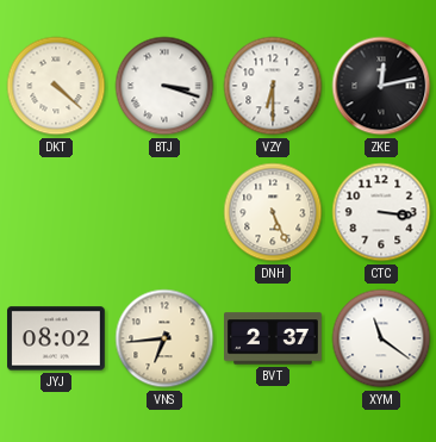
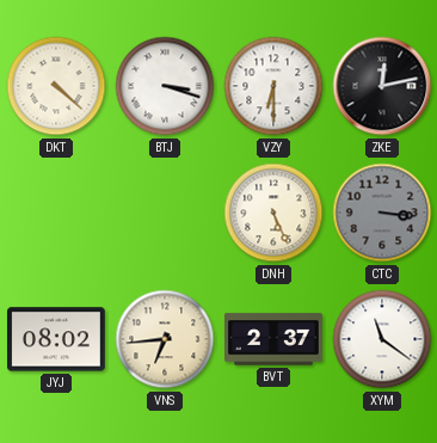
CTC dial: white -> grey (382, 213)
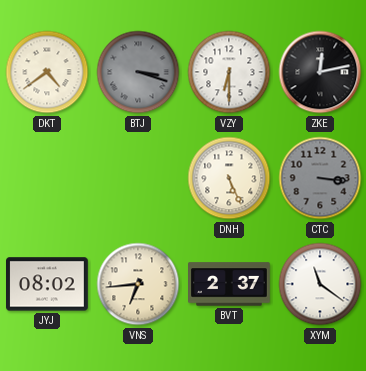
DKT: 4:22 -> 4:39 (47, 72)
BTJ dial: white -> grey (138, 72)
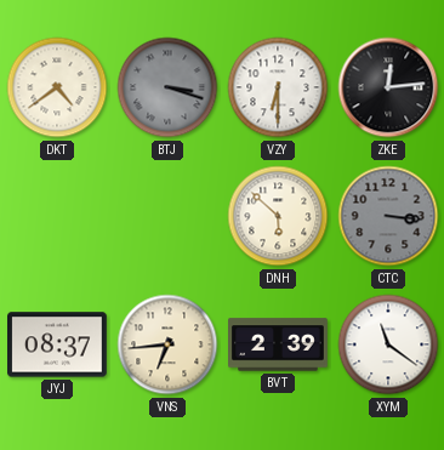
ZKE: 12:13 -> 12:14 (388, 87)
DNH: 5:26 -> 5:52 (278, 216)
JYJ: 08:02 -> 08:37 (58, 344)
BVT: 2:37 -> 2:39 (279, 344)
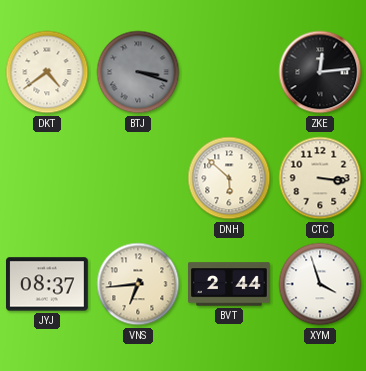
VZY: 6:30 -> none (278, 87)
CTC dial: grey -> cream (320, 178)
BVT: 2:39 -> 2:44 (230, 284)
XYM: 11:21 -> 3:57 (320, 284)
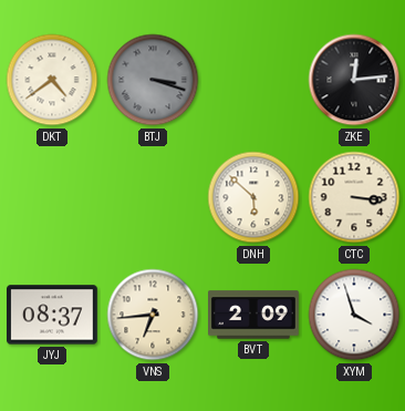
BVT: 2:44 -> 2:09 (255, 315)
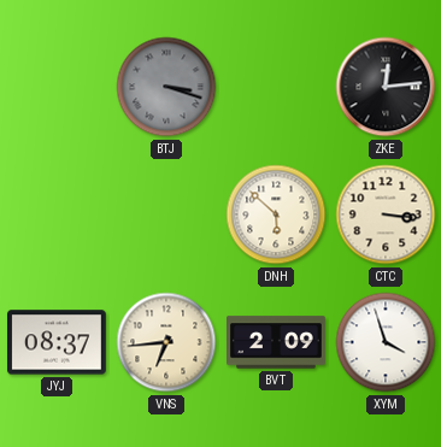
DKT: 4:39 -> none (52, 80)
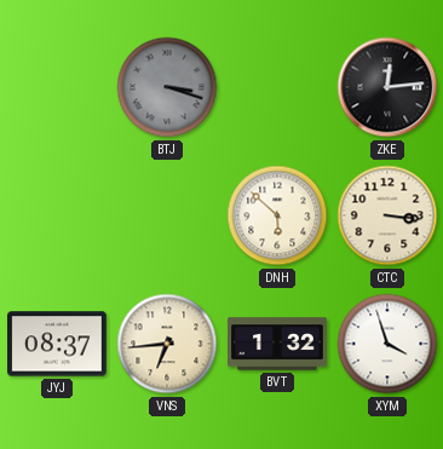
BVT: 2:09 -> 1:32 (278, 344)
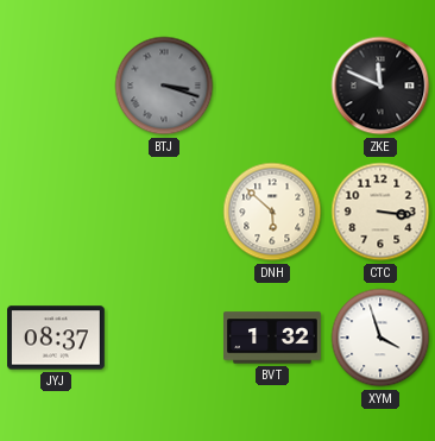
ZKE: 12:14 -> 11:49 (380, 86)
VNS: 6:44 -> none (167, 344)
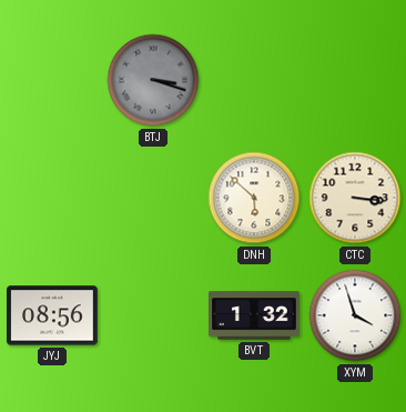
ZKE: 11:49 -> none (380, 86)
JYJ: 08:37 -> 08:56 (53, 315)
